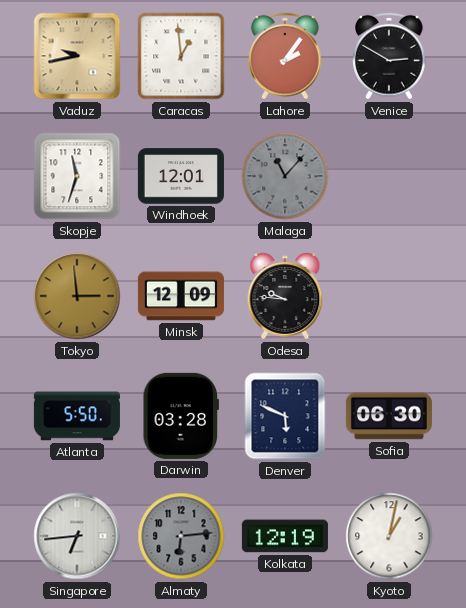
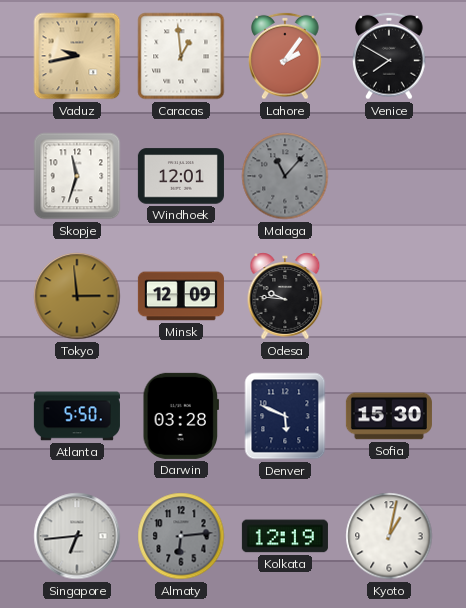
Venice: 2:50 -> 7:50 (389, 56)
Sofia: 06:30 -> 15:30 (389, 416)
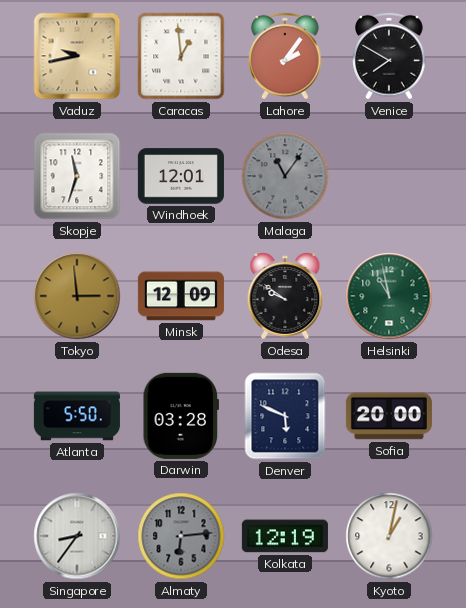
Malaga: 11:07 -> 11:06 (285, 176)
Odesa: 9:46 -> 9:51 (285, 296)
Helsinki: none -> 10:58 (389, 296)
Sofia: 15:30 -> 20:00 (389, 416)
Singapore: 6:44 -> 8:36 (77, 536)
